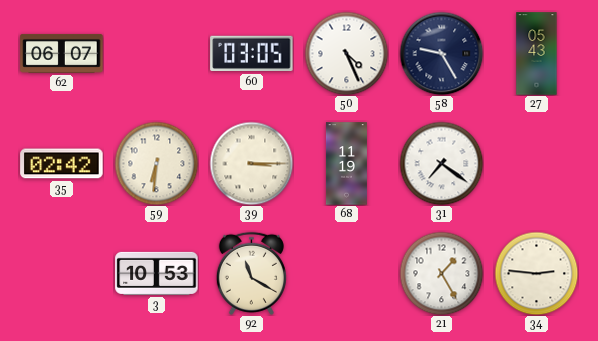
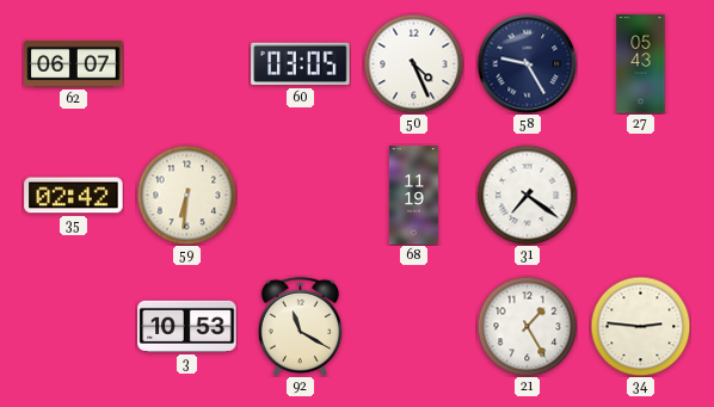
39: 3:15 -> none (251, 163)
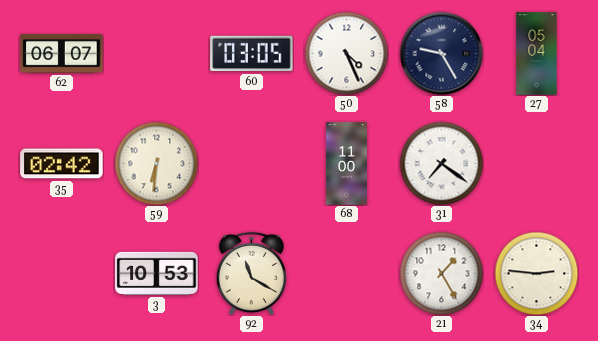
27: 05:43 -> 05:04 (537, 54)
68: 11:19 -> 11:00 (346, 164)
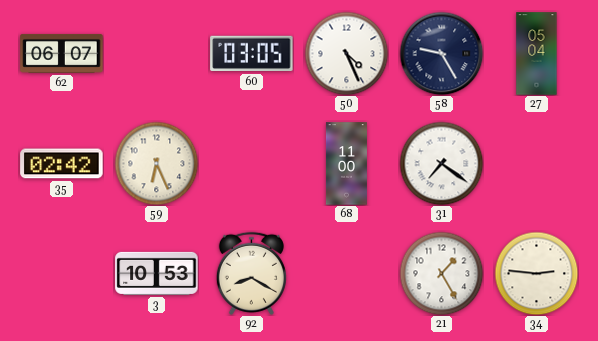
59: 6:31 -> 6:26 (156, 163)
92: 11:20 -> 8:20 (251, 273)
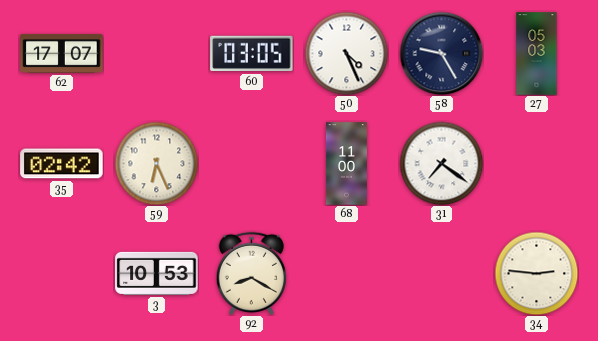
62: 06:07 -> 17:07 (62, 53)
27: 05:04 -> 05:03 (537, 54)
21: 1:25 -> none (441, 273)
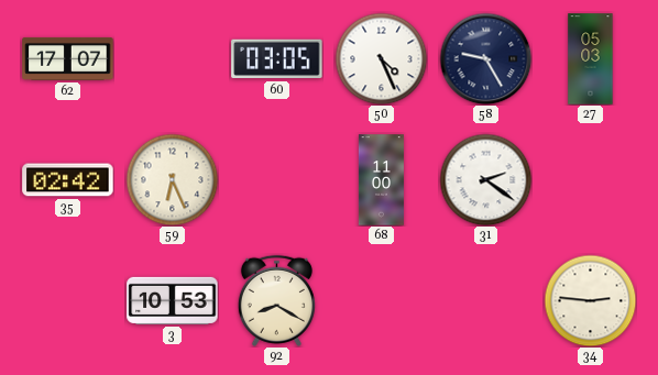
31: 7:21 -> 2:21 (485, 179)
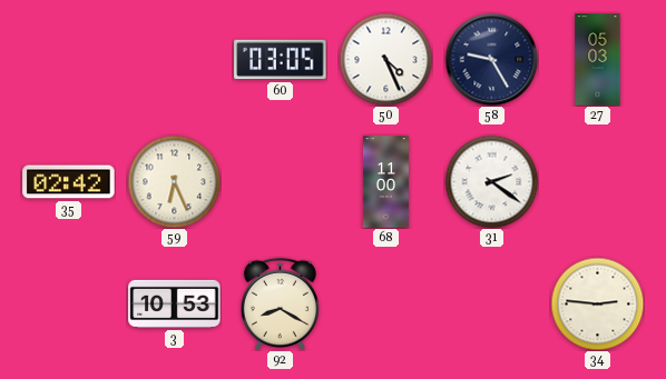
62: 17:07 -> none (68, 58)
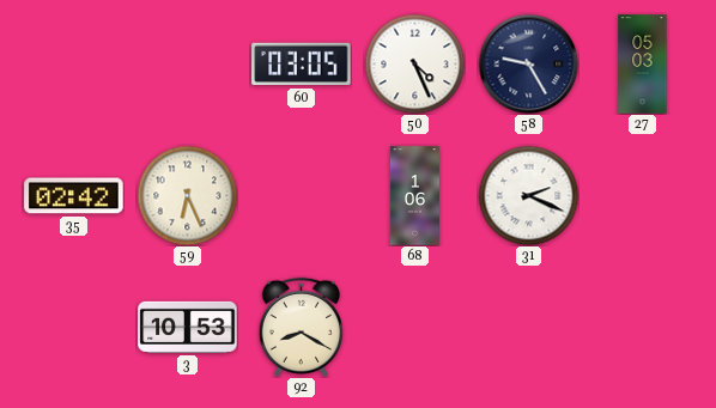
68: 11:00 -> 1:06 (414, 196)
31: 2:21 -> 2:19 (528, 195)
34: 2:46 -> none (597, 303)
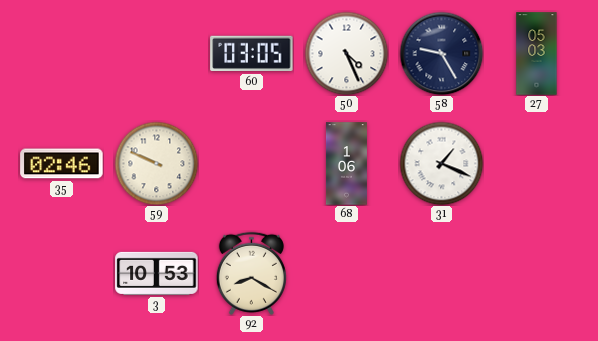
35: 02:42 -> 02:46 (62, 164)
59: 6:26 -> 9:49 (156, 163)
31: 2:19 -> 1:19 (441, 163)
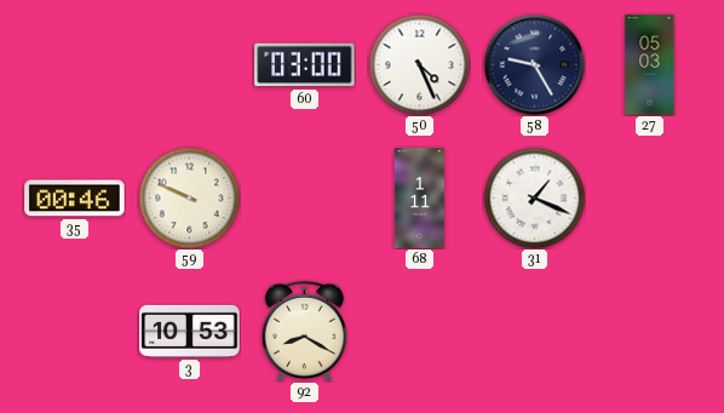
60: 03:05 -> 03:00 (305, 65)
35: 02:46 -> 00:46 (75, 199)
68: 1:06 -> 1:11 (419, 199)
